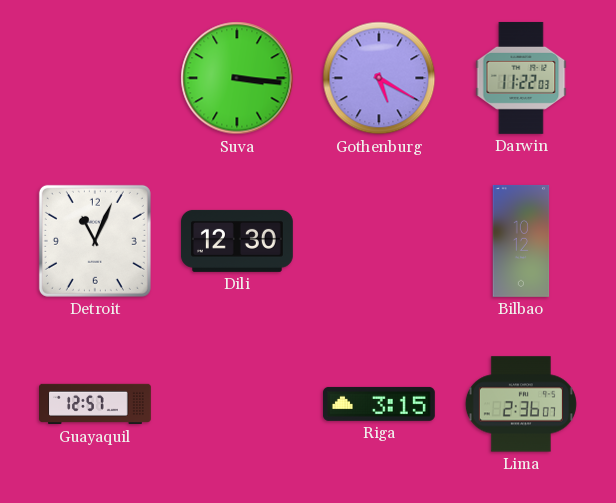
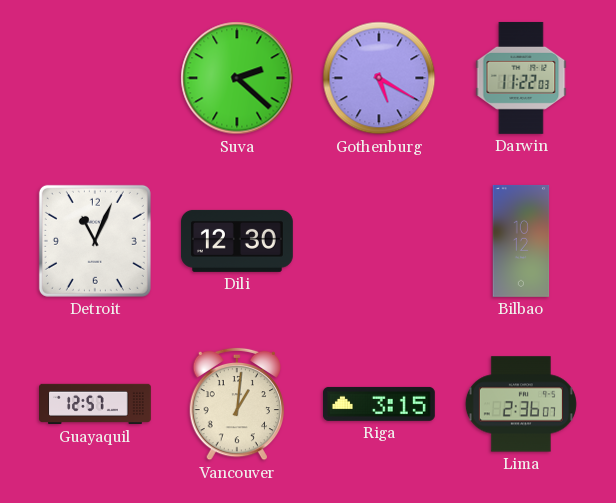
Suva: 3:16 -> 2:22 (237, 78)
Vancouver: none -> 1:01 (236, 404)
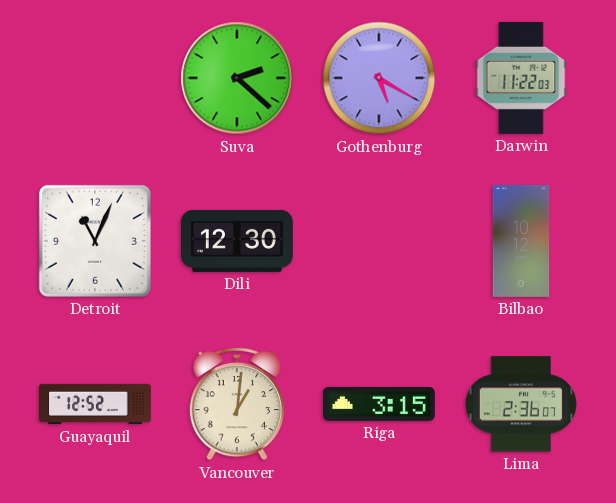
Guayaquil: 12:57 -> 12:52 (96, 404)
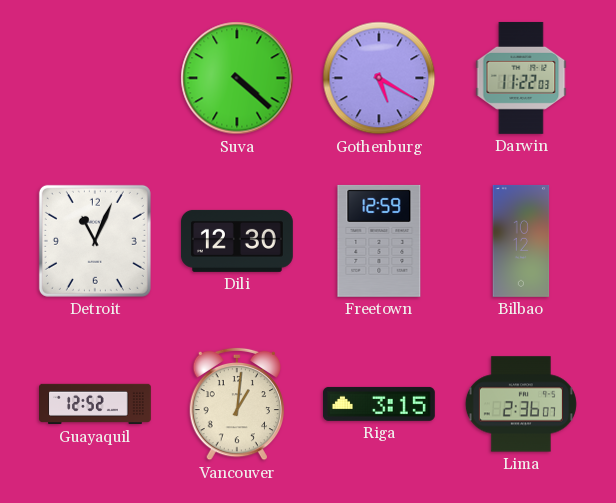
Suva: 2:22 -> 4:22 (237, 78)
Freetown: none -> 12:59 (379, 241)
